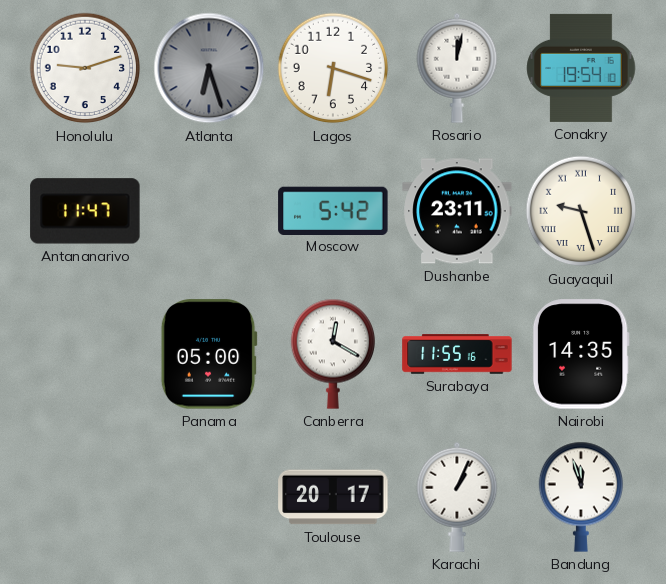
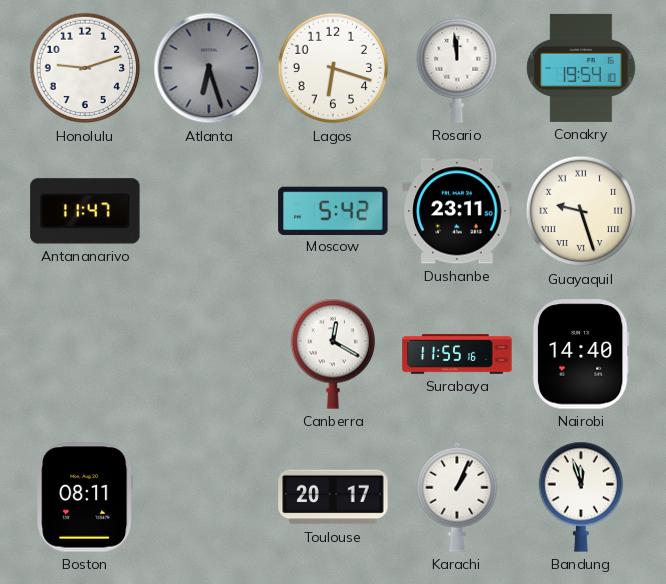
Rosario: 12:02 -> 11:59 (457, 68)
Panama: 05:00 -> none (209, 354)
Nairobi: 14:35 -> 14:40 (581, 354)
Boston: none -> 08:11 (85, 497)
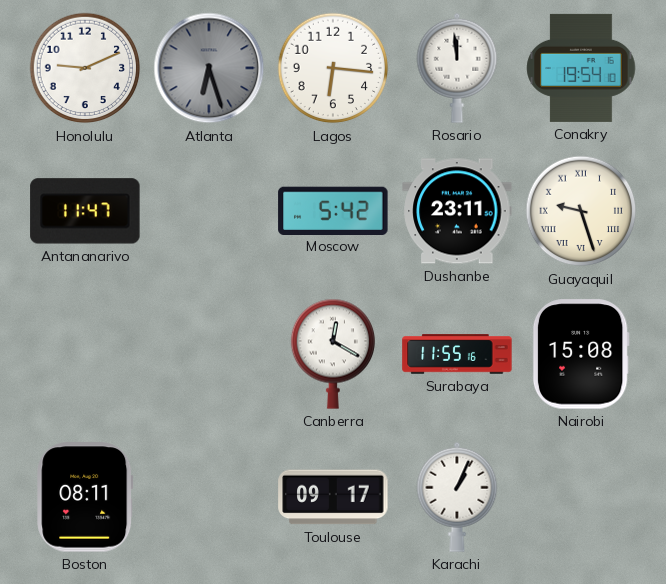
Honolulu: 9:12 -> 9:11 (85, 68)
Lagos: 6:18 -> 6:16 (333, 68)
Nairobi: 14:40 -> 15:08 (581, 354)
Toulouse: 20:17 -> 09:17 (333, 497)
Bandung: 11:57 -> none (580, 497)
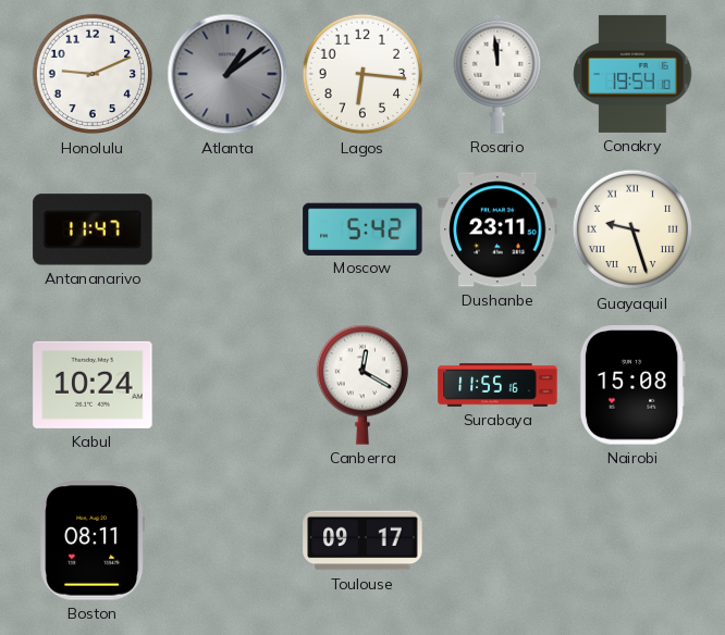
Atlanta: 6:27 -> 1:09 (228, 74)
Kabul: none -> 10:24 (93, 385)
Karachi: 1:04 -> none (457, 497)
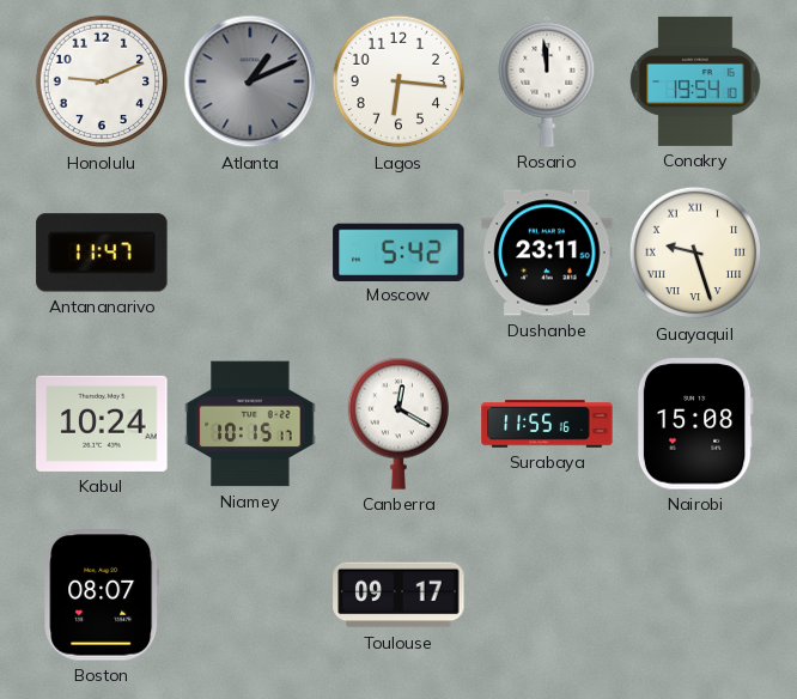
Atlanta: 1:09 -> 1:11 (250, 81)
Niamey: none -> 10:15 (250, 424)
Boston: 08:11 -> 08:07 (102, 595)
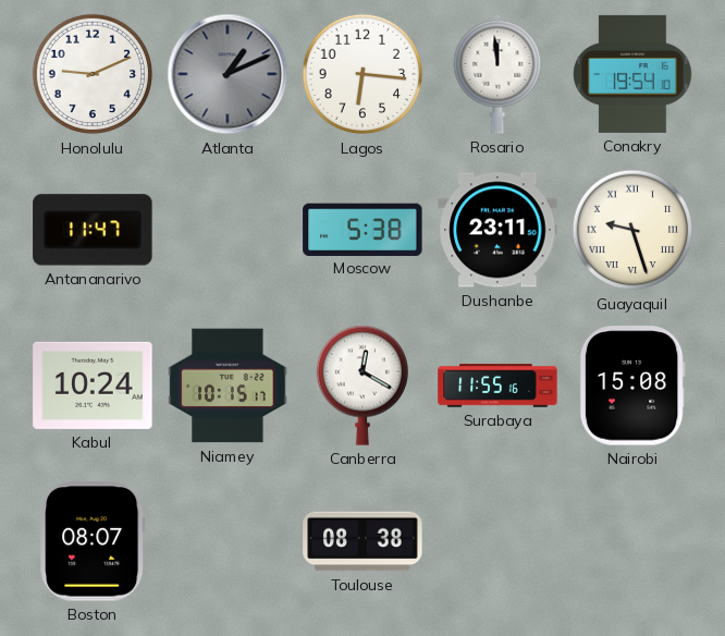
Moscow: 5:42 -> 5:38 (362, 229)
Toulouse: 09:17 -> 08:38 (362, 541)
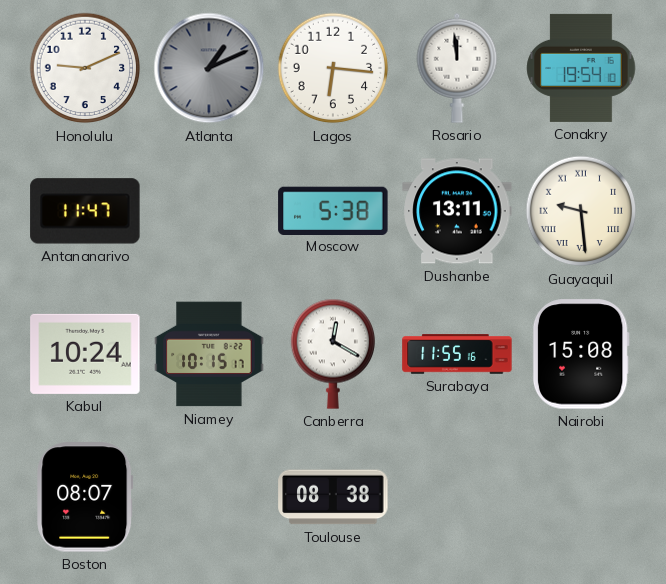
Dushanbe: 23:11 -> 13:11 (457, 211)
Guayaquil: 9:27 -> 9:29 (581, 211)
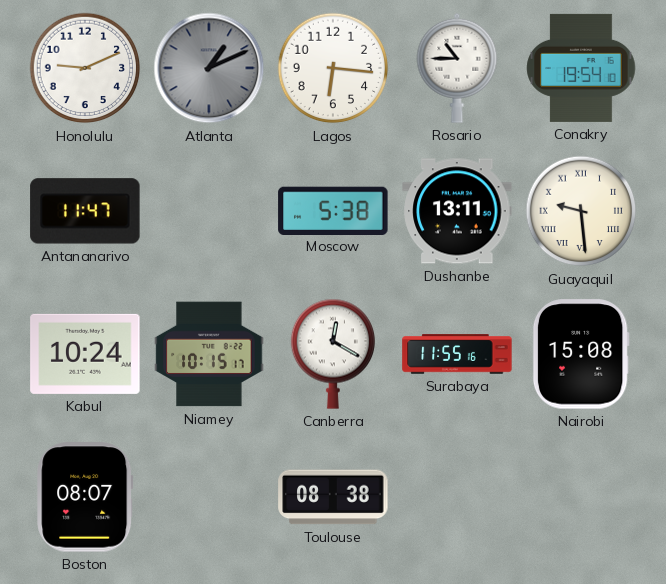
Rosario: 11:59 -> 10:45 (457, 68)
